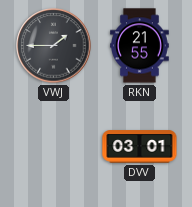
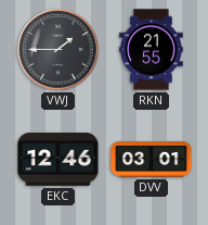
EKC: none -> 12:46 (58, 160)
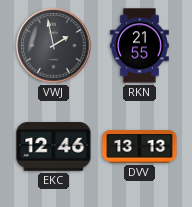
VWJ: 1:45 -> 1:58 (54, 46)
DVV: 03:01 -> 13:13 (140, 147)
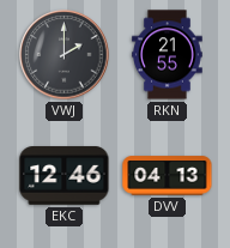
VWJ: 1:58 -> 2:00 (65, 55)
DVV: 13:13 -> 04:13 (168, 176)
